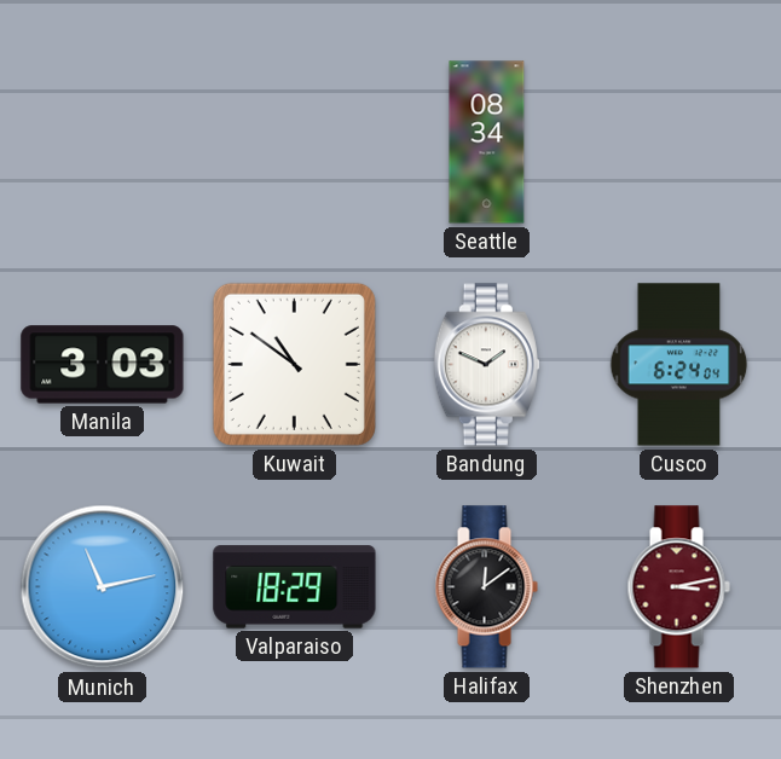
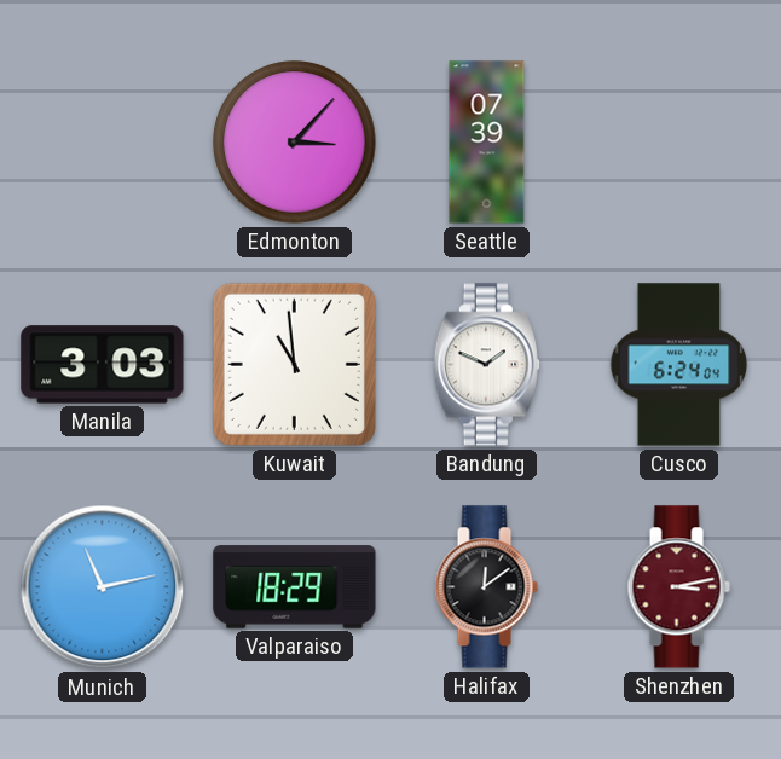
Edmonton: none -> 3:07 (295, 143)
Seattle: 08:34 -> 07:39 (487, 143)
Kuwait: 10:51 -> 10:59 (294, 364)
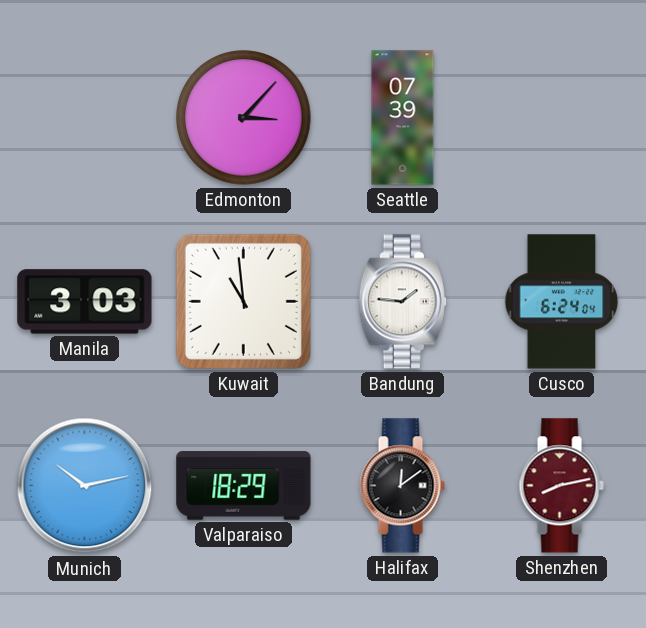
Bandung: 1:49 -> 1:46 (402, 302)
Munich: 11:13 -> 10:13 (85, 486)
Shenzhen: 3:13 -> 8:13 (561, 486)
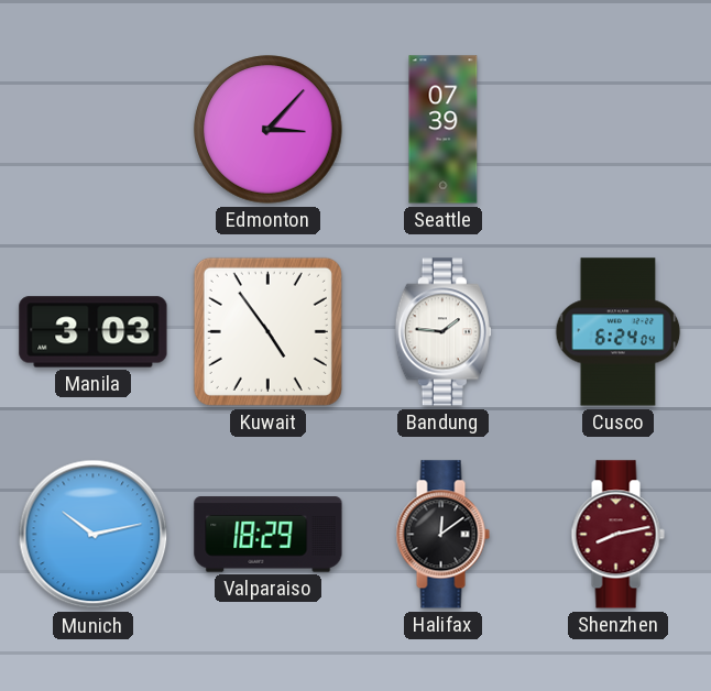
Kuwait: 10:59 -> 4:54 (267, 331)
